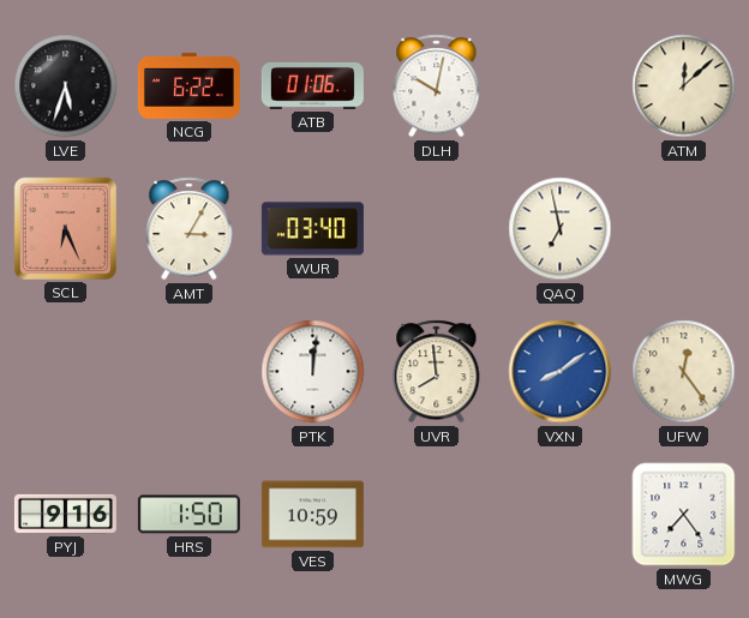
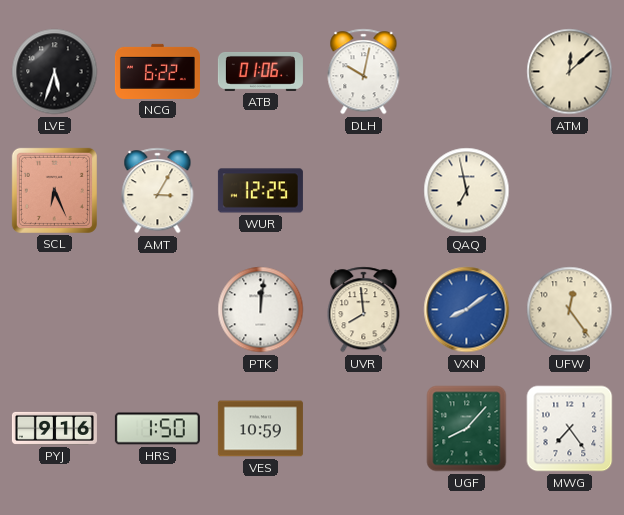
WUR: 03:40 -> 12:25 (260, 191)
UGF: none -> 8:07 (467, 429)
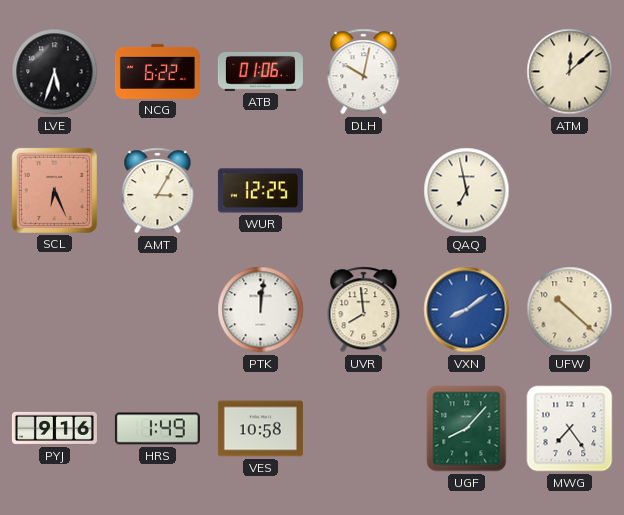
UFW: 12:24 -> 10:22 (570, 310)
HRS: 1:50 -> 1:49 (157, 429)
VES: 10:59 -> 10:58 (260, 429)
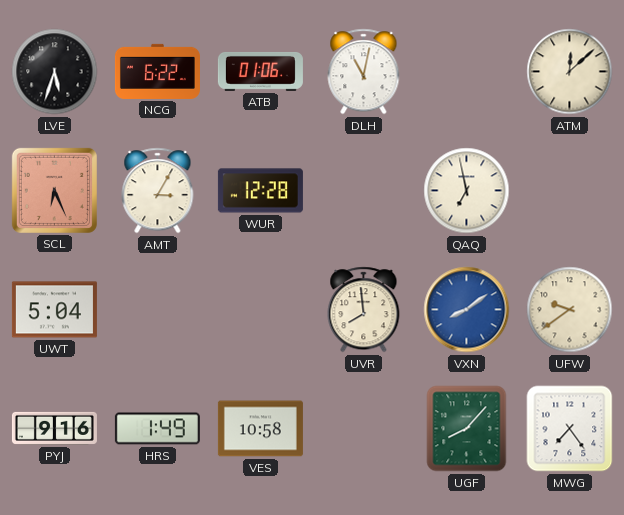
DLH: 10:02 -> 11:02 (364, 72)
WUR: 12:25 -> 12:28 (260, 191)
UWT: none -> 5:04 (54, 310)
PTK: 12:01 -> none (261, 310)
UFW: 10:22 -> 9:39 (570, 310)
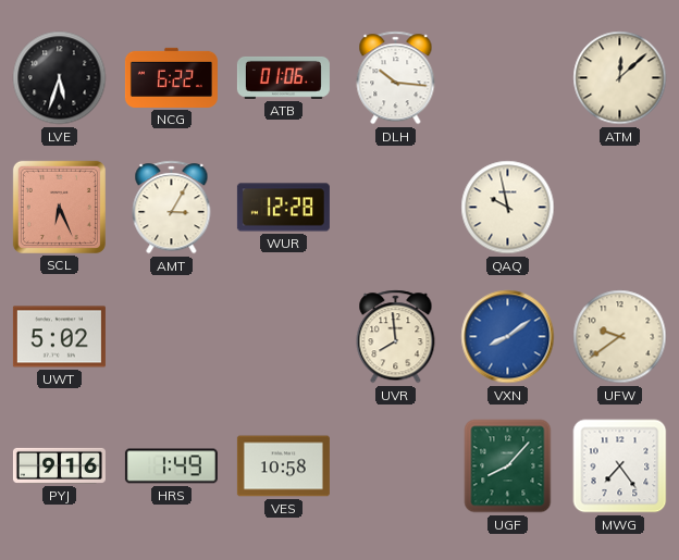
DLH: 11:02 -> 10:16 (396, 78)
QAQ: 6:58 -> 9:58 (508, 208)
UWT: 5:04 -> 5:02 (59, 337)
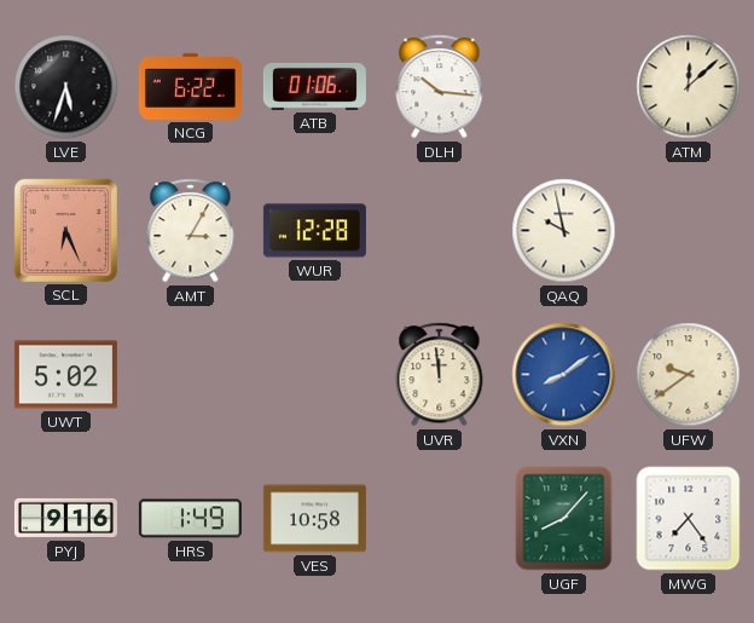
UVR: 7:59 -> 11:59 (440, 375)
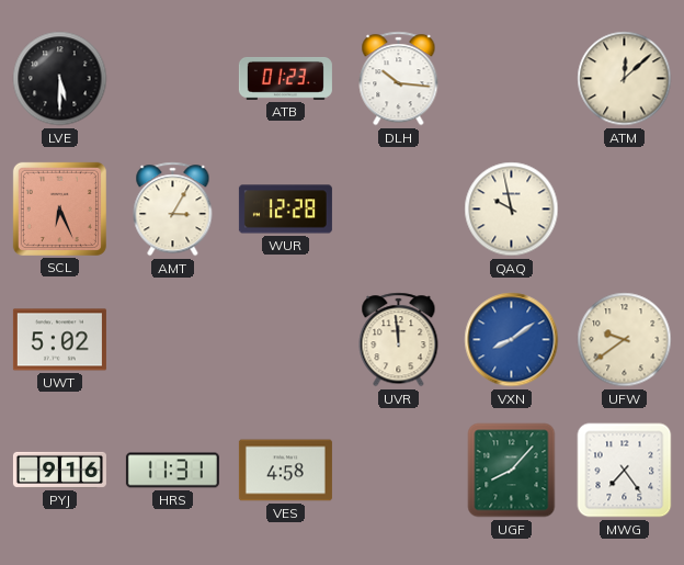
LVE: 5:33 -> 5:30 (60, 79)
NCG: 6:22 -> none (190, 86)
ATB: 01:06 -> 01:23 (285, 78)
HRS: 1:49 -> 11:31 (172, 471)
VES: 10:58 -> 4:58 (285, 471)
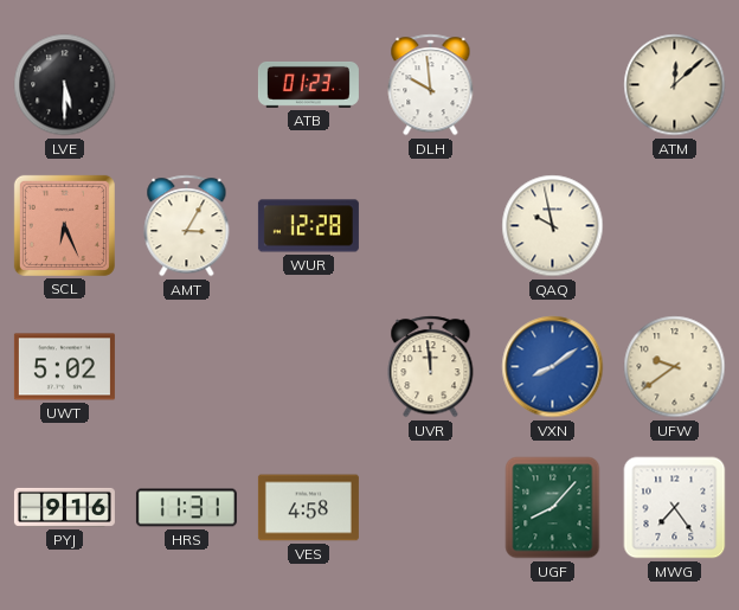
DLH: 10:16 -> 9:59 (431, 85)
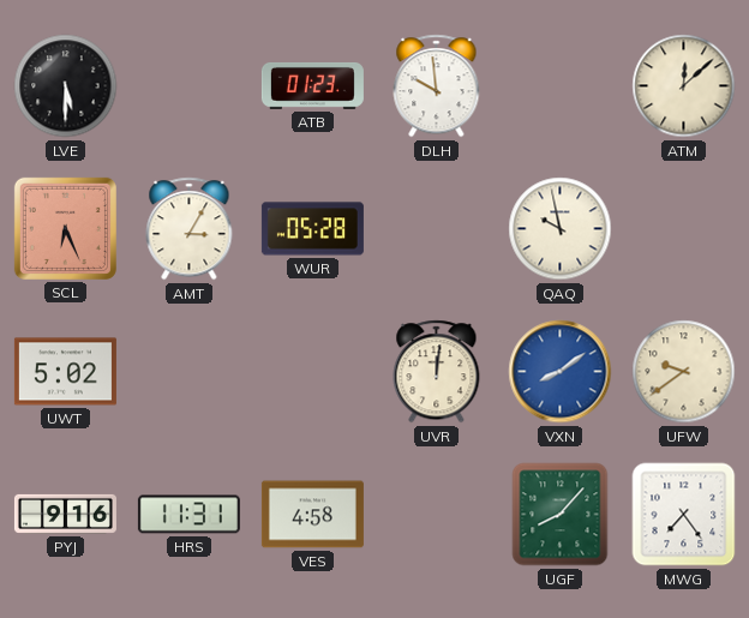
WUR: 12:28 -> 05:28 (312, 229)
UVR: 11:59 -> 12:01 (437, 372)
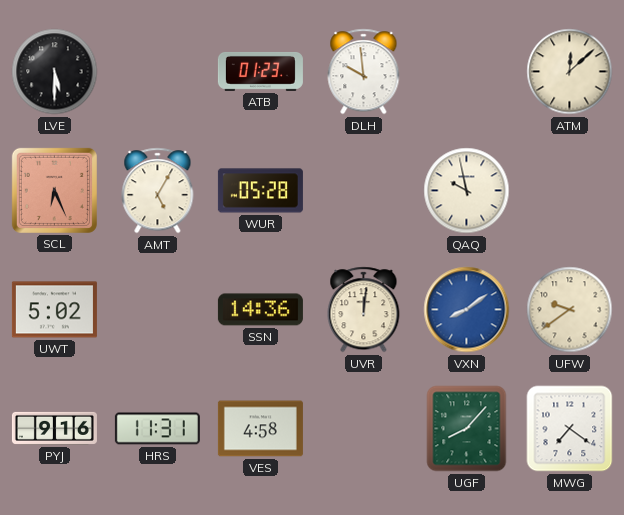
AMT: 3:05 -> 5:05 (158, 191)
SSN: none -> 14:36 (260, 310)
MWG: 7:24 -> 7:21 (570, 429)
